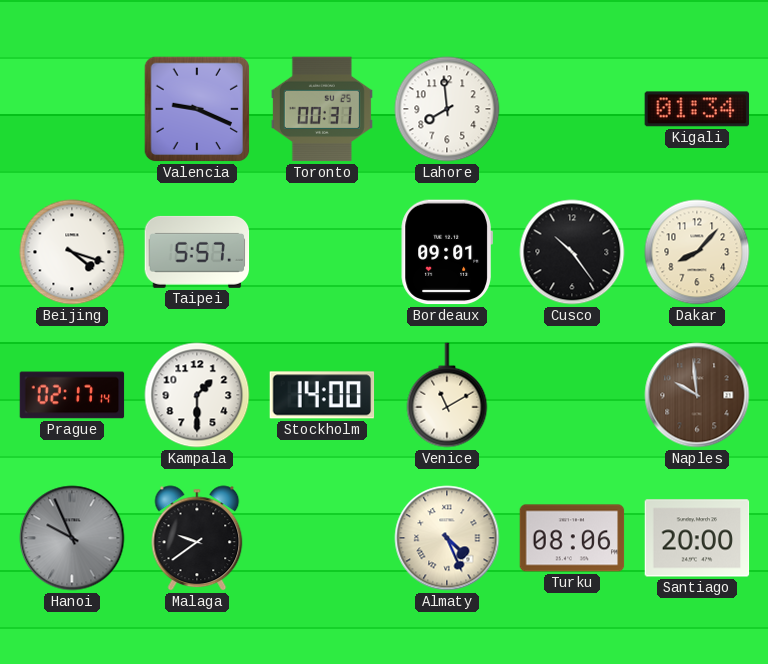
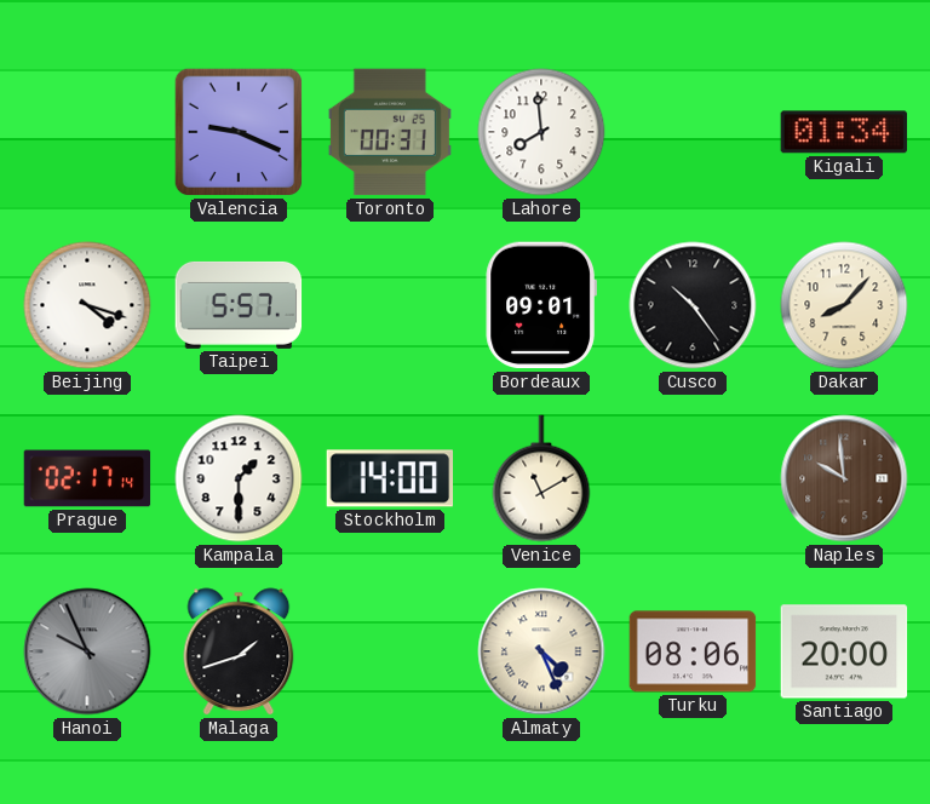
Malaga: 9:39 -> 1:42 (239, 651)
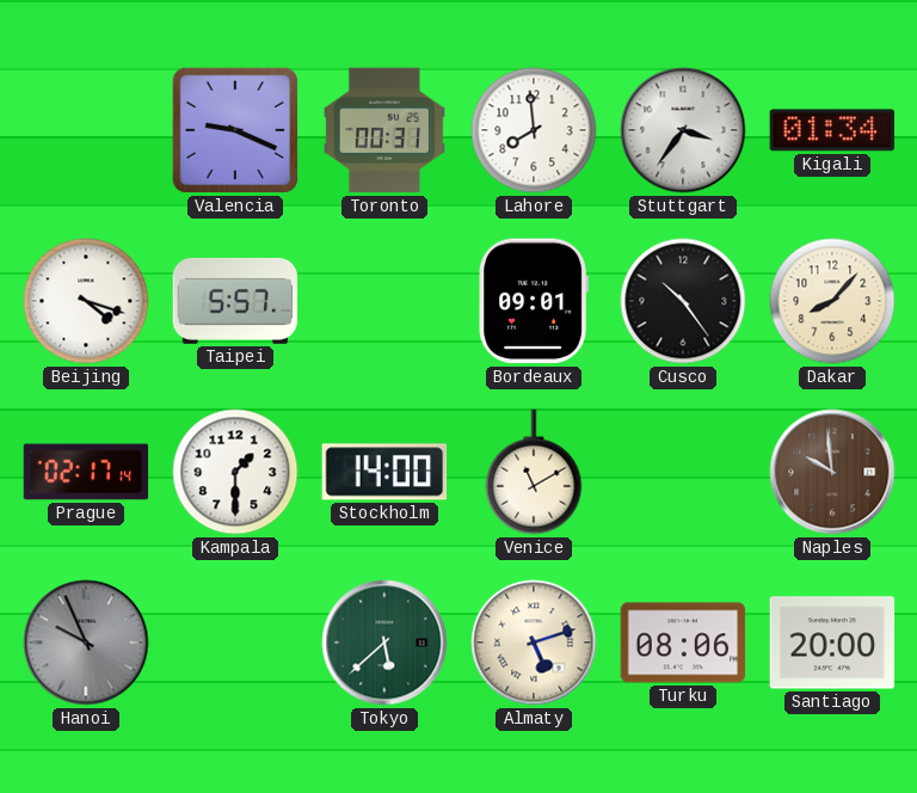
Stuttgart: none -> 3:36 (683, 130)
Malaga: 1:42 -> none (239, 651)
Tokyo: none -> 5:38 (384, 643)
Almaty: 4:26 -> 5:12 (534, 643)
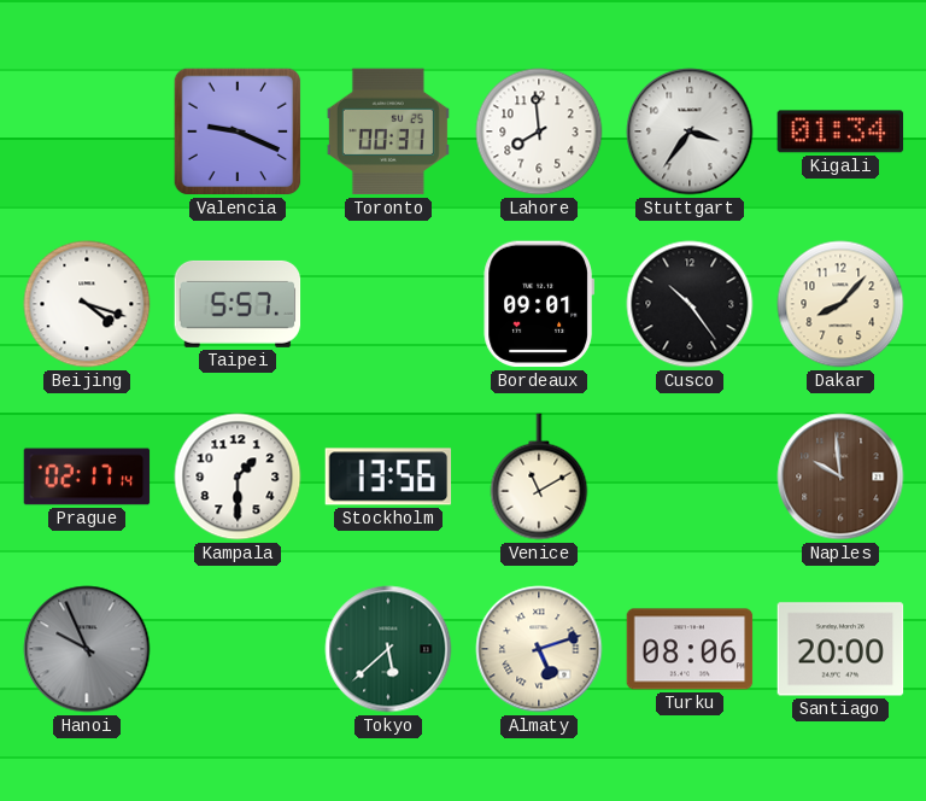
Stockholm: 14:00 -> 13:56 (388, 476)
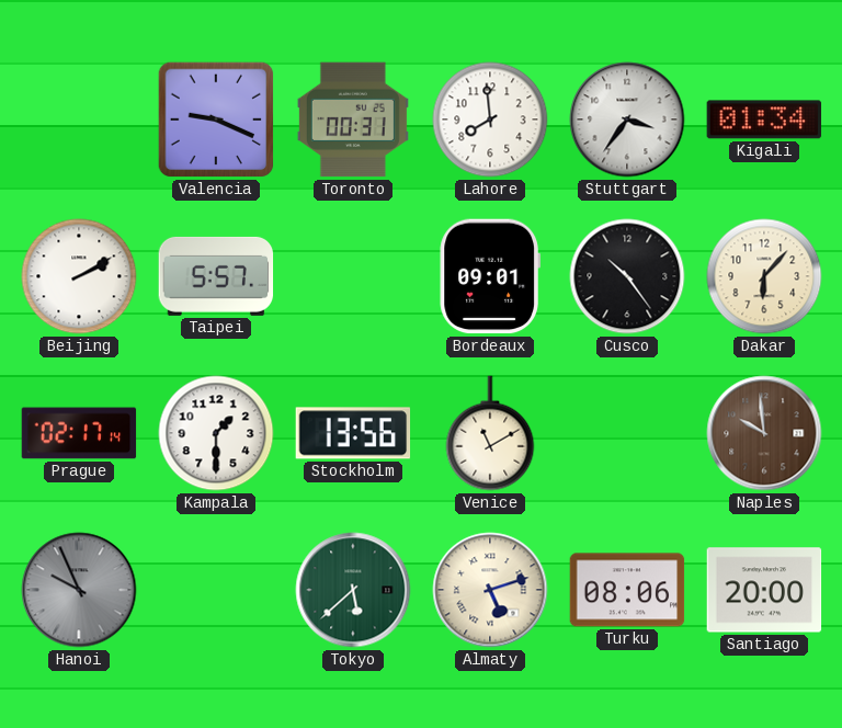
Beijing: 4:18 -> 2:10 (79, 276)
Dakar: 8:07 -> 6:07 (764, 276)
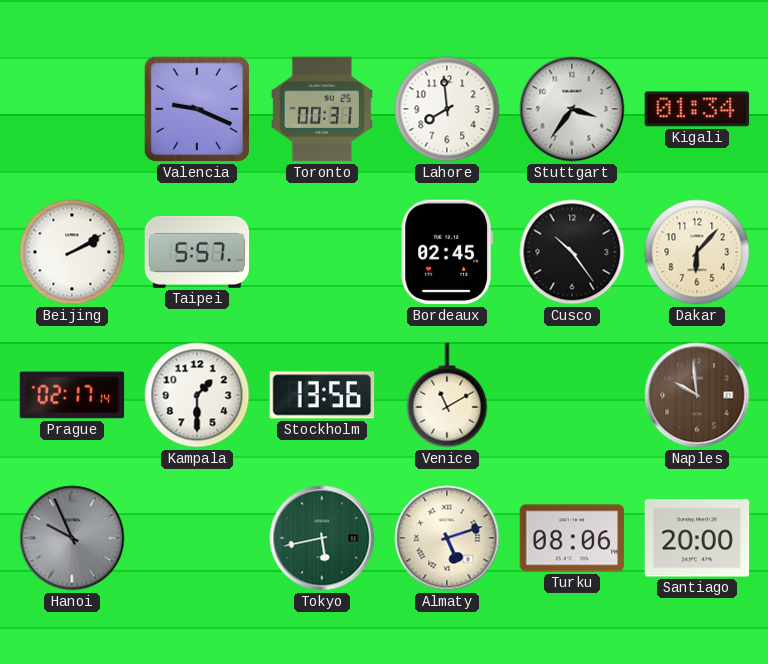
Bordeaux: 09:01 -> 02:45 (447, 252)
Tokyo: 5:38 -> 5:43 (322, 538)
